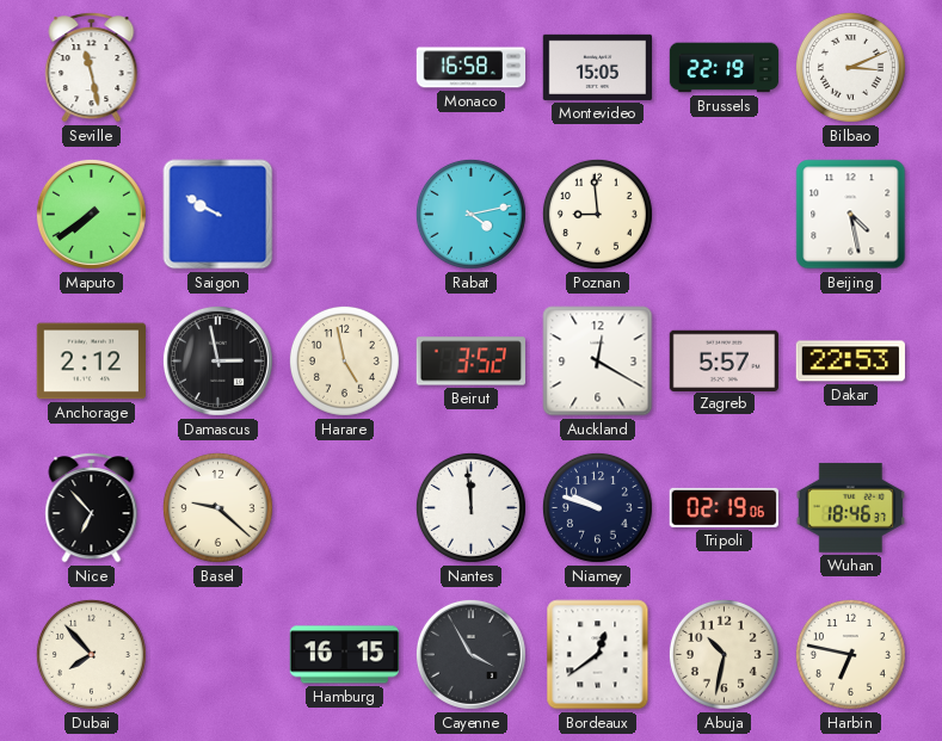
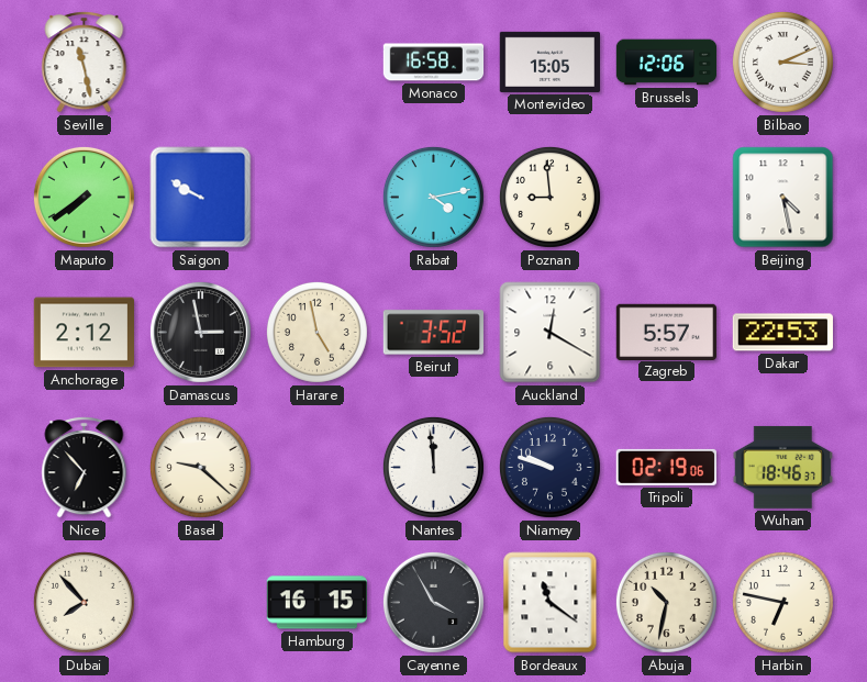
Brussels: 22:19 -> 12:06 (667, 63)
Bordeaux: 12:39 -> 11:21 (551, 603)
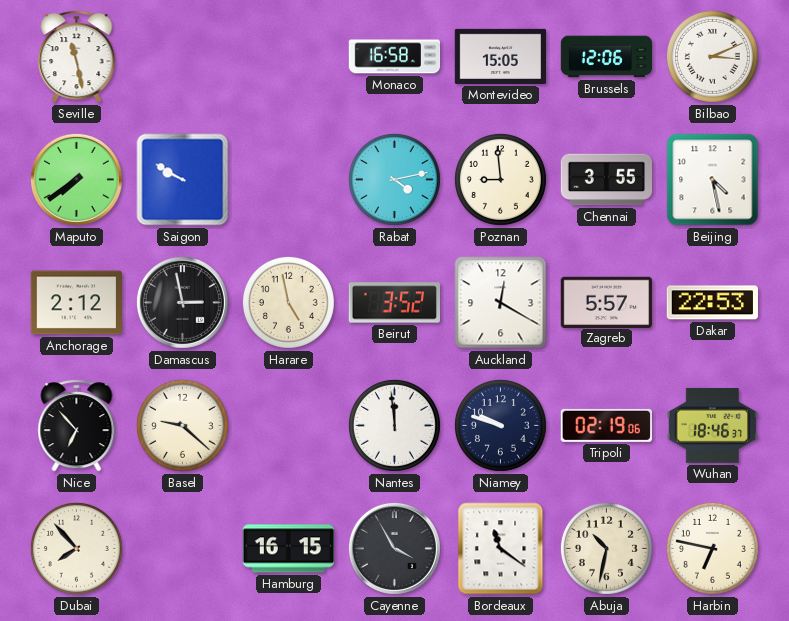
Chennai: none -> 3:55 (606, 180)
